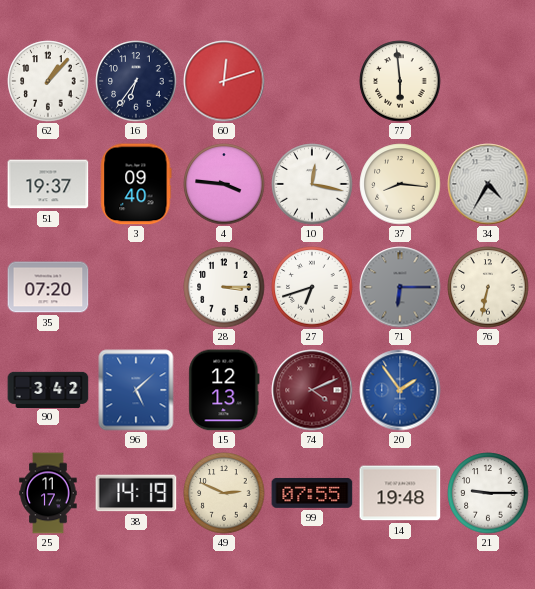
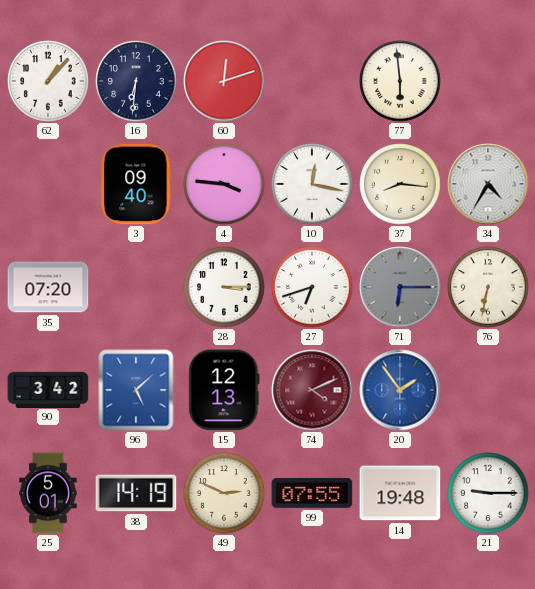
16: 6:36 -> 6:31 (136, 81)
51: 19:37 -> none (48, 184)
25: 11:17 -> 5:01 (48, 493)
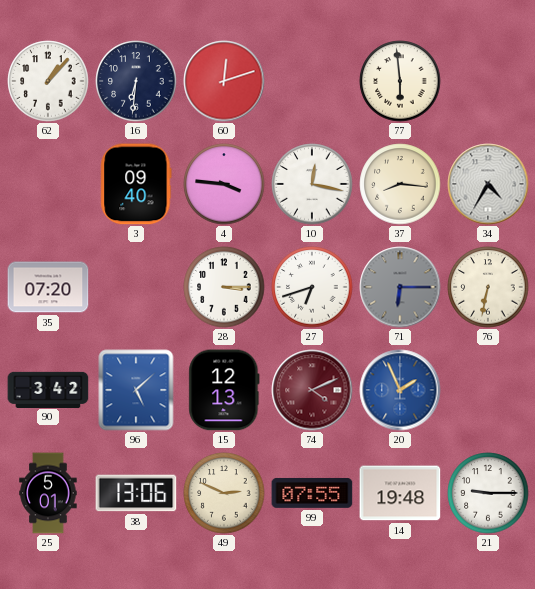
20: 1:54 -> 1:56 (400, 390)
38: 14:19 -> 13:06 (136, 493)
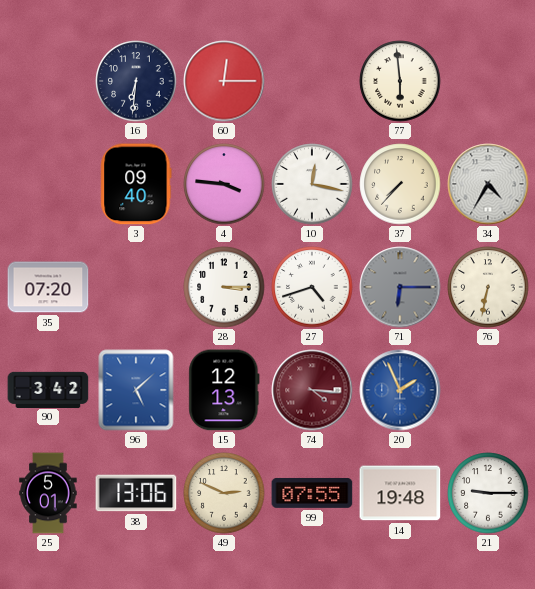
62: 1:07 -> none (48, 81)
60: 12:12 -> 12:15 (224, 81)
37: 8:16 -> 7:37 (400, 184)
27: 6:42 -> 4:42 (312, 287)
74: 4:11 -> 4:16 (312, 390)
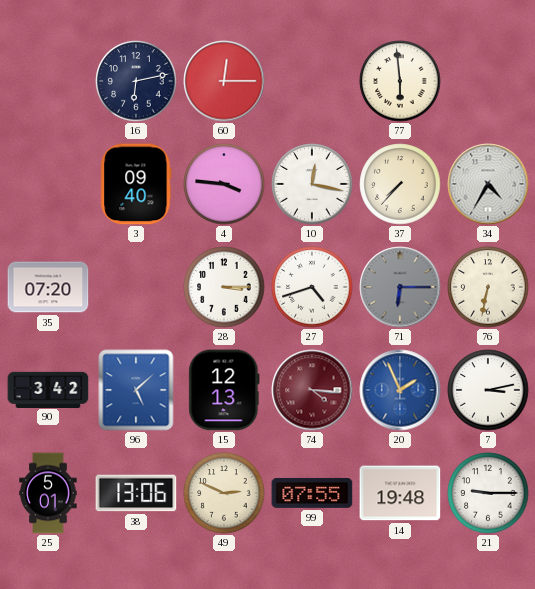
16: 6:31 -> 6:13 (136, 81)
7: none -> 3:13 (488, 390)
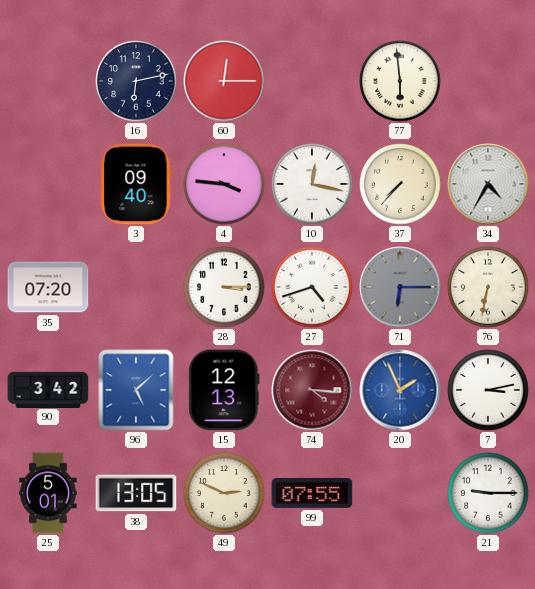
38: 13:06 -> 13:05 (136, 493)
14: 19:48 -> none (400, 493)
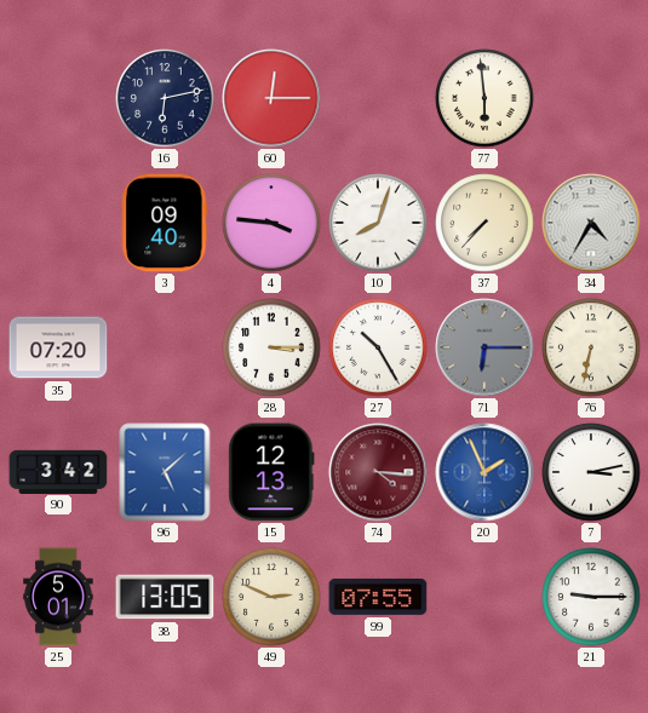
10: 12:17 -> 8:03 (378, 223)
27: 4:42 -> 10:25 (378, 347)
